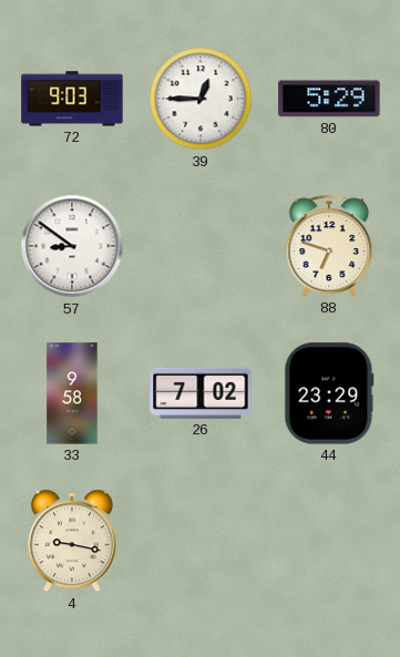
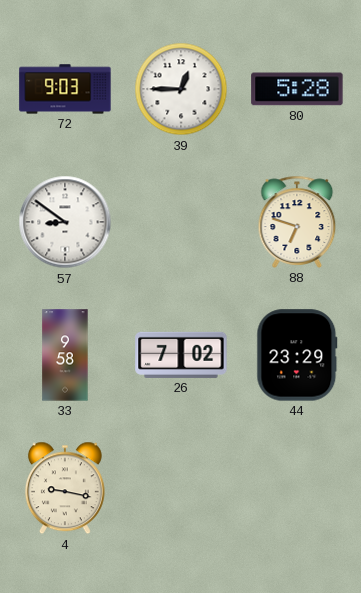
80: 5:29 -> 5:28 (297, 89)
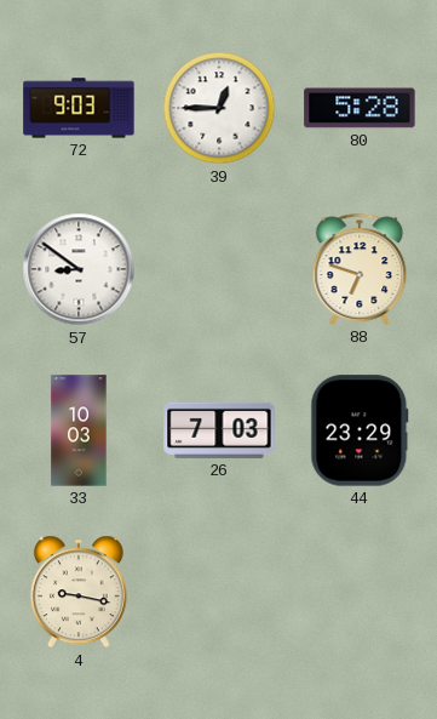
33: 9:58 -> 10:03 (79, 430)
26: 7:02 -> 7:03 (219, 430)
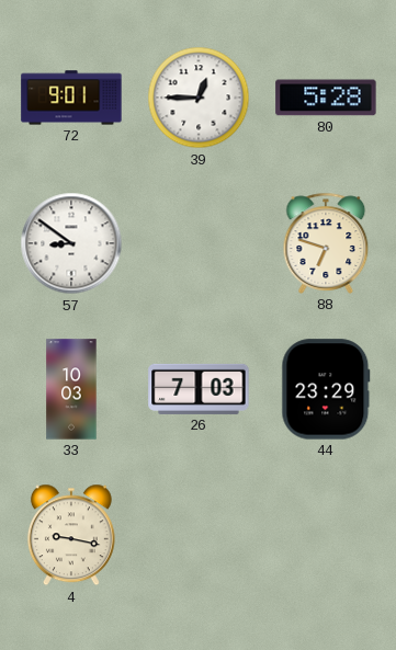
72: 9:03 -> 9:01 (71, 98)
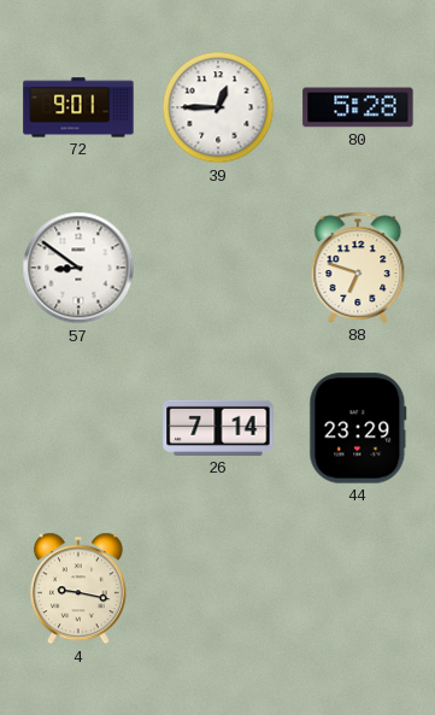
33: 10:03 -> none (71, 389)
26: 7:03 -> 7:14 (218, 428)
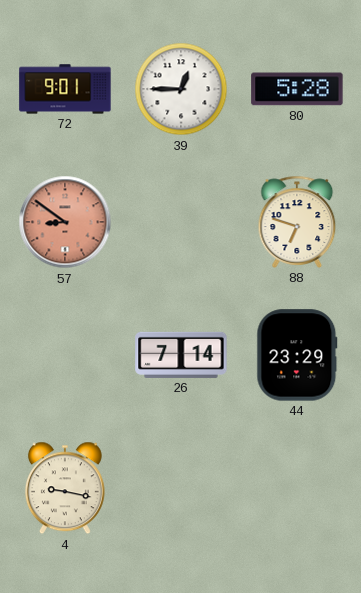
57 dial: white -> salmon (65, 222)
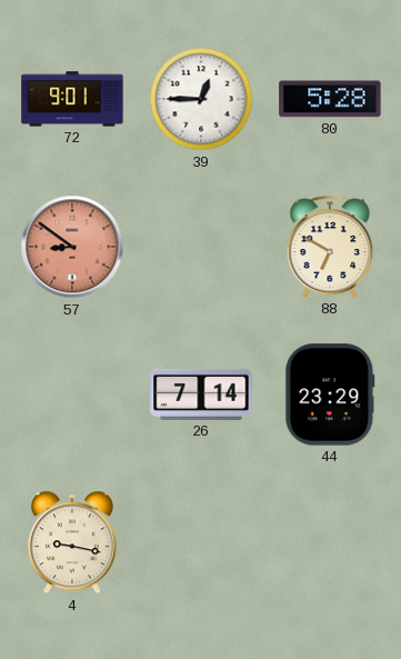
88: 6:48 -> 6:50 (330, 247)
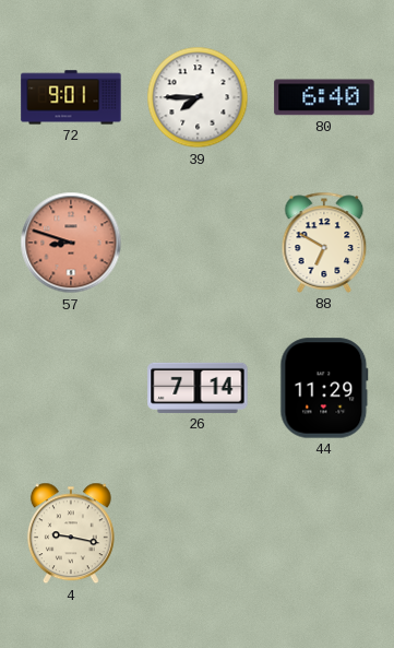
39: 12:45 -> 7:45 (198, 97)
80: 5:28 -> 6:40 (324, 97)
57: 8:51 -> 8:48 (71, 243)
44: 23:29 -> 11:29 (324, 388)
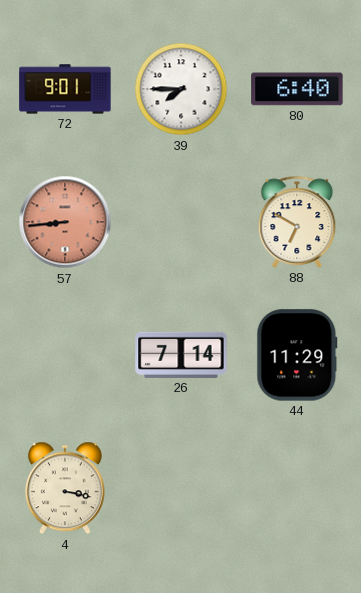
57: 8:48 -> 8:44 (65, 222)
4: 9:17 -> 3:17 (65, 488)
